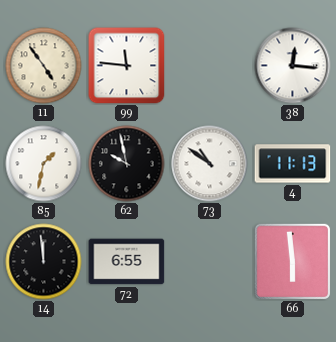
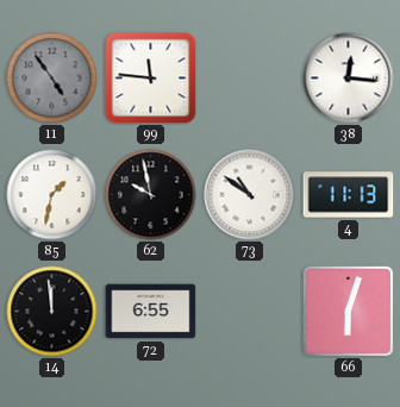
11 dial: cream -> grey (52, 79)
66: 5:59 -> 6:03 (348, 311)
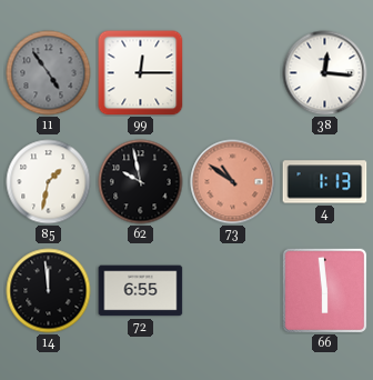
99: 11:46 -> 12:15 (141, 73)
73 dial: white -> salmon (233, 182)
4: 11:13 -> 1:13 (325, 182)
66: 6:03 -> 5:59 (324, 290)
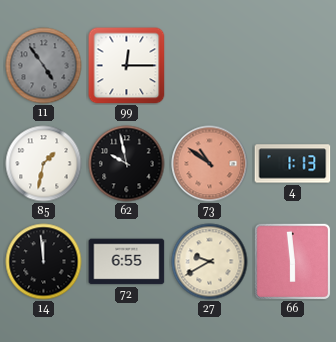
38: 12:16 -> none (325, 73)
27: none -> 9:40 (210, 262)
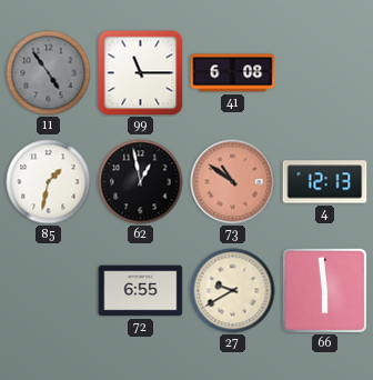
99: 12:15 -> 11:15 (141, 73)
41: none -> 6:08 (233, 73)
62: 9:58 -> 12:58 (141, 182)
4: 1:13 -> 12:13 (325, 182)
14: 11:59 -> none (44, 262)
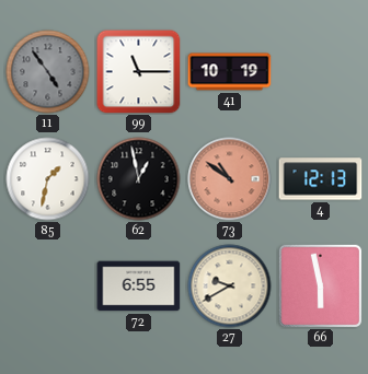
41: 6:08 -> 10:19 (230, 72)
66: 5:59 -> 5:58 (320, 285)
